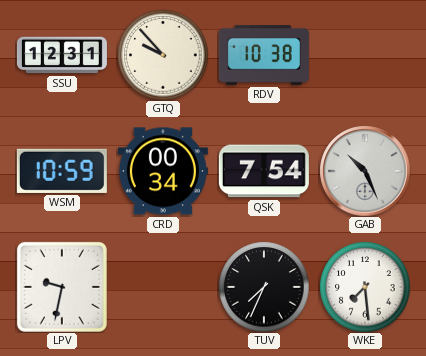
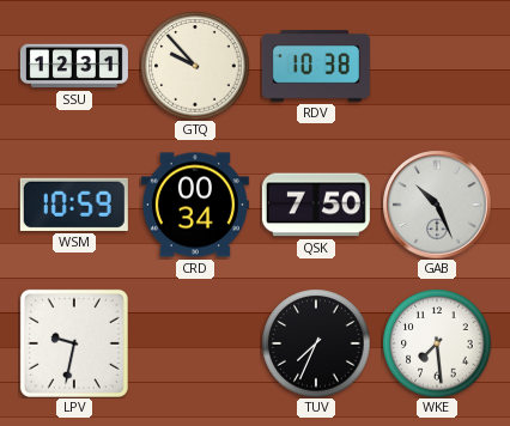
QSK: 7:54 -> 7:50 (316, 205)
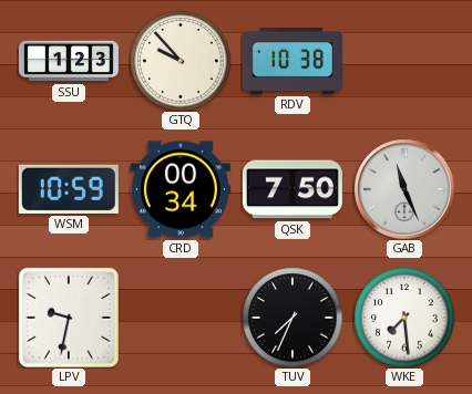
SSU: 12:31 -> 1:23 (69, 61)
GAB: 10:26 -> 11:26 (404, 189)
